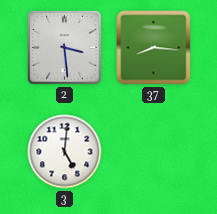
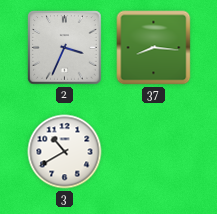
2: 3:29 -> 3:34 (65, 48)
3: 5:01 -> 10:40 (65, 152)
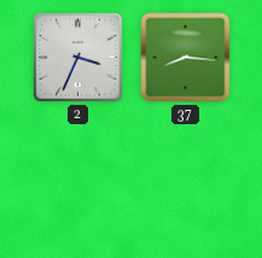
3: 10:40 -> none (65, 152)
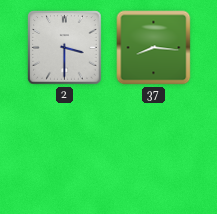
2: 3:34 -> 3:30 (65, 48)
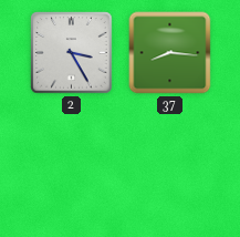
2: 3:30 -> 3:25 (72, 53)
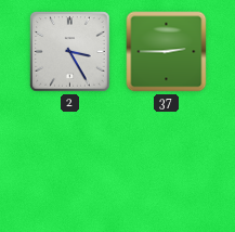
37: 8:16 -> 2:45 (167, 52)
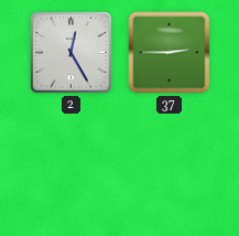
2: 3:25 -> 12:25 (72, 53)
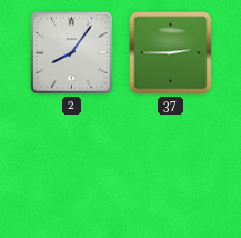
2: 12:25 -> 8:06 (72, 53)
